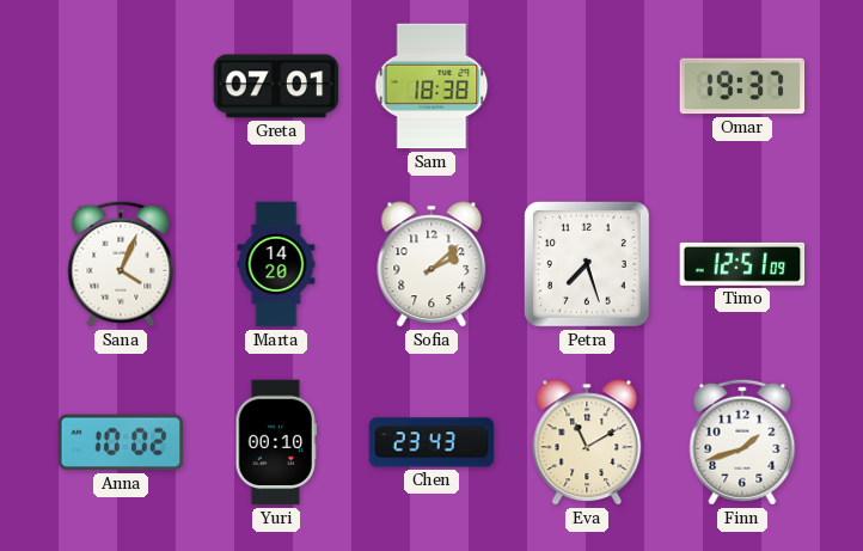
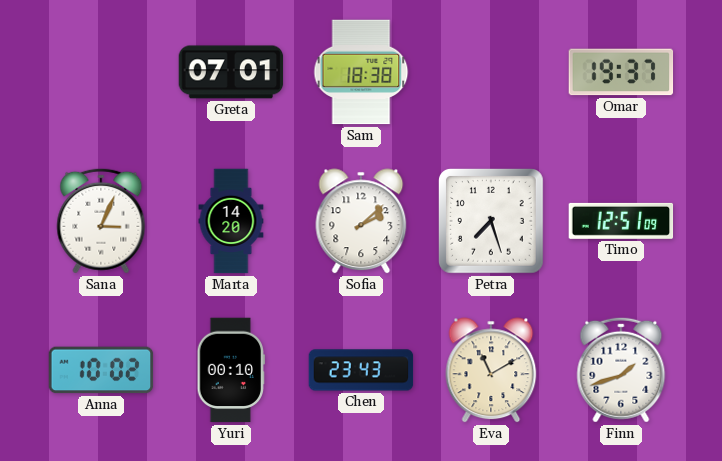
Sana: 4:04 -> 3:04 (101, 221)
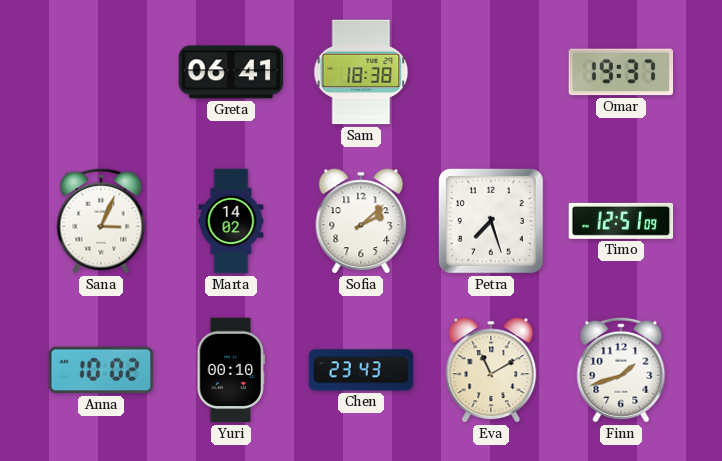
Greta: 07:01 -> 06:41 (231, 72)
Marta: 14:20 -> 14:02 (231, 221)
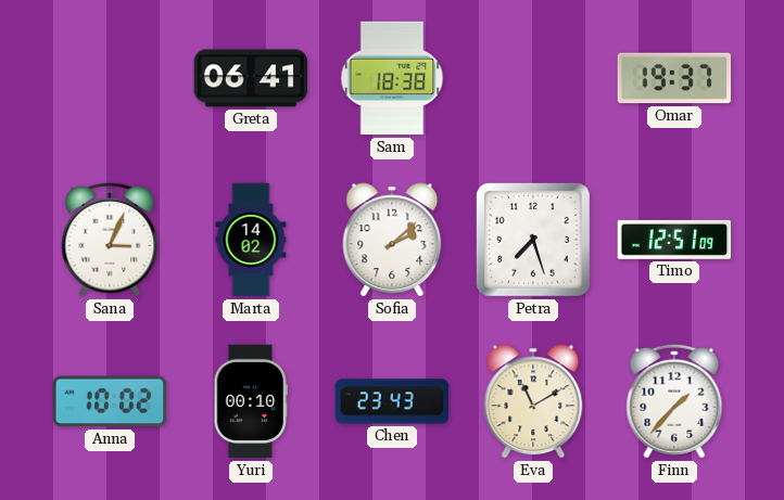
Finn: 1:42 -> 1:37 (674, 401)
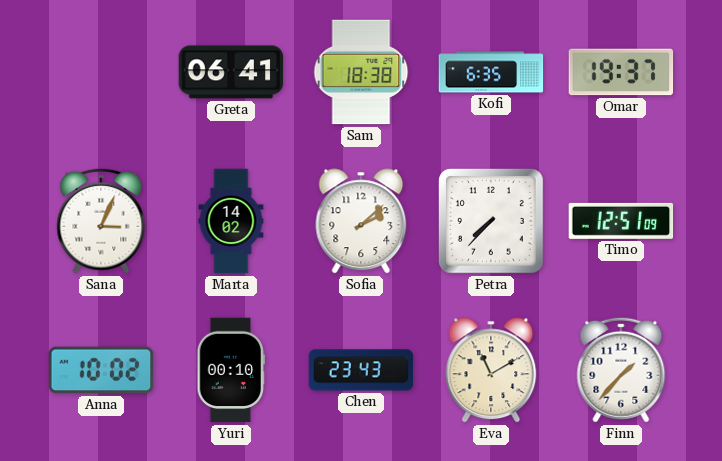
Kofi: none -> 6:35 (491, 72)
Petra: 7:27 -> 7:37 (492, 221)
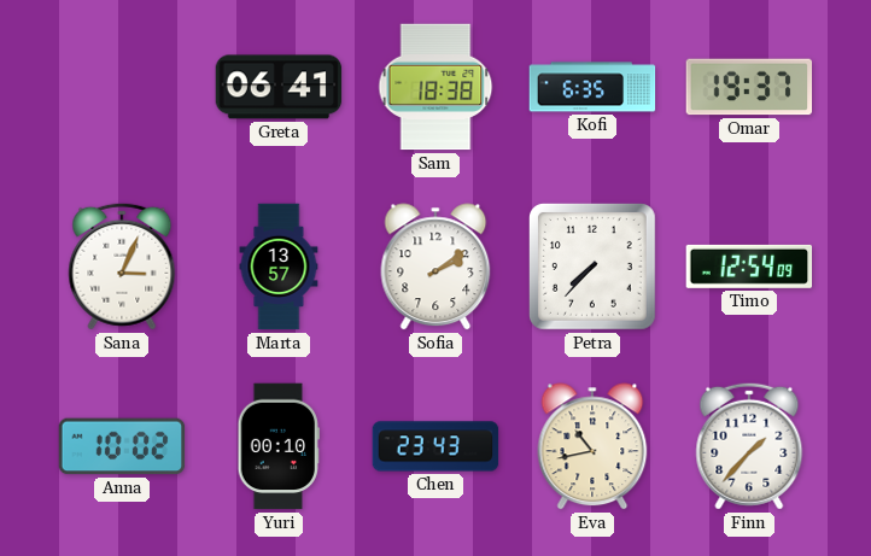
Marta: 14:02 -> 13:57 (279, 267)
Sofia: 2:08 -> 2:09 (435, 267)
Timo: 12:51 -> 12:54 (749, 267)
Eva: 11:10 -> 10:43 (592, 446)
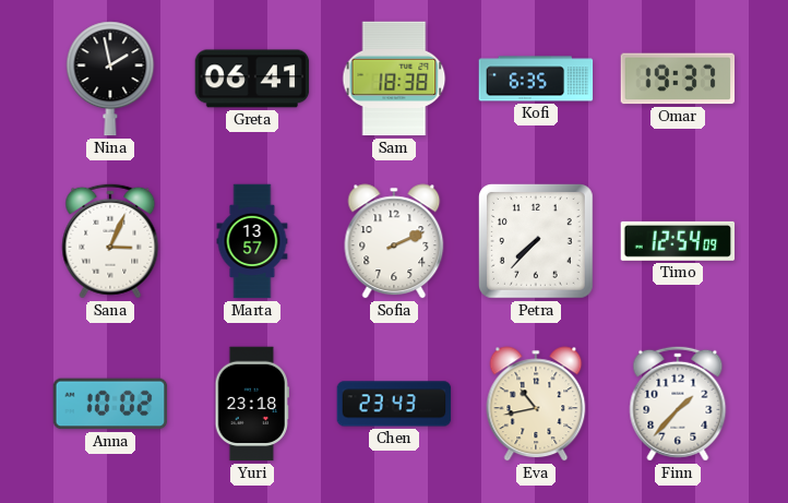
Nina: none -> 1:58 (110, 79)
Sofia: 2:09 -> 2:11 (394, 241)
Yuri: 00:10 -> 23:18 (251, 404)
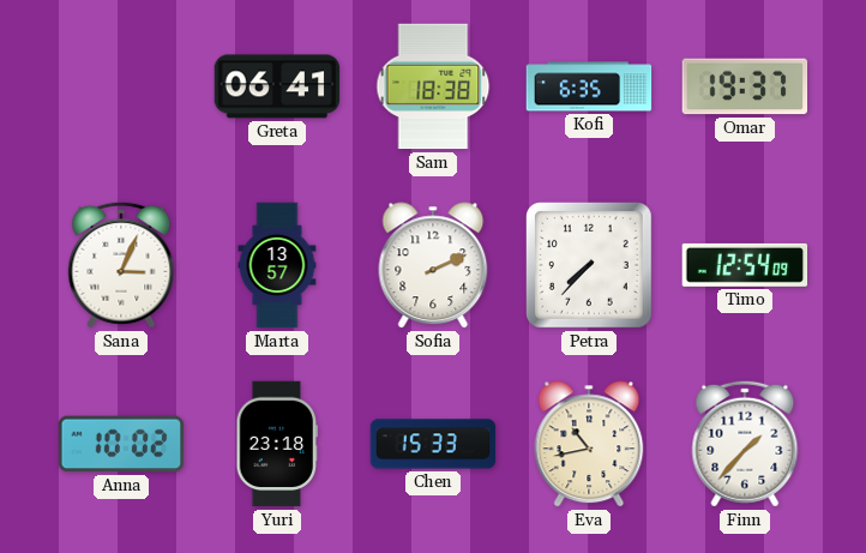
Nina: 1:58 -> none (110, 79)
Chen: 23:43 -> 15:33 (433, 444)
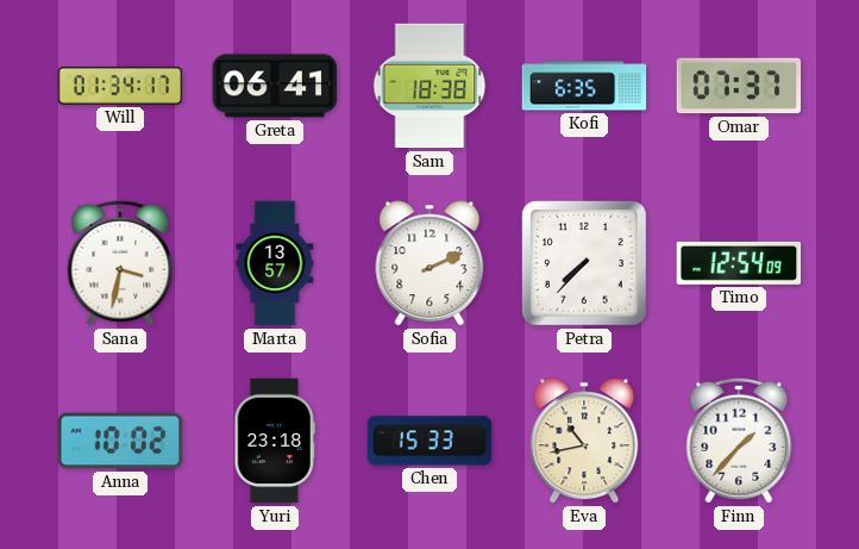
Will: none -> 01:34 (120, 86)
Omar: 19:37 -> 07:37 (739, 86)
Sana: 3:04 -> 3:32 (120, 263)
